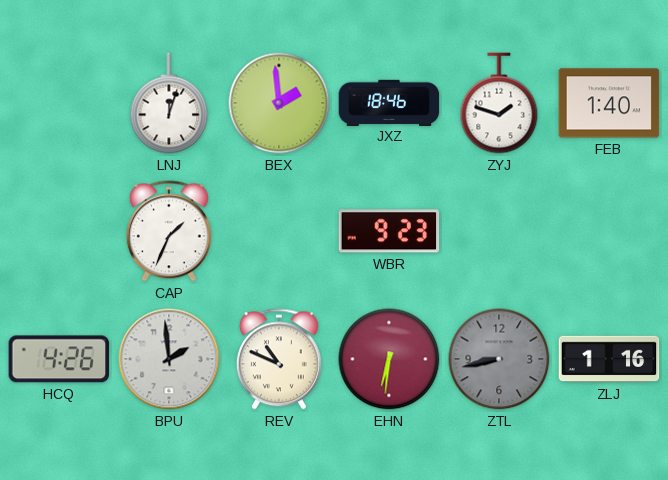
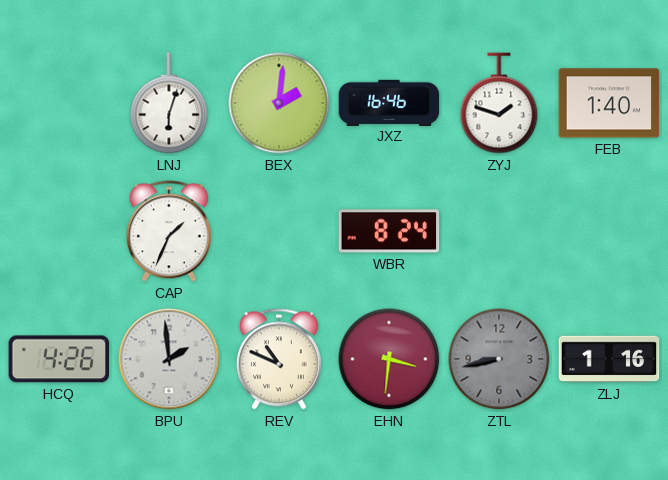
LNJ: 12:03 -> 6:03 (169, 103)
BEX: 1:59 -> 2:01 (279, 103)
JXZ: 18:46 -> 16:46 (389, 102)
WBR: 9:23 -> 8:24 (389, 231)
EHN: 6:31 -> 3:31 (389, 359)
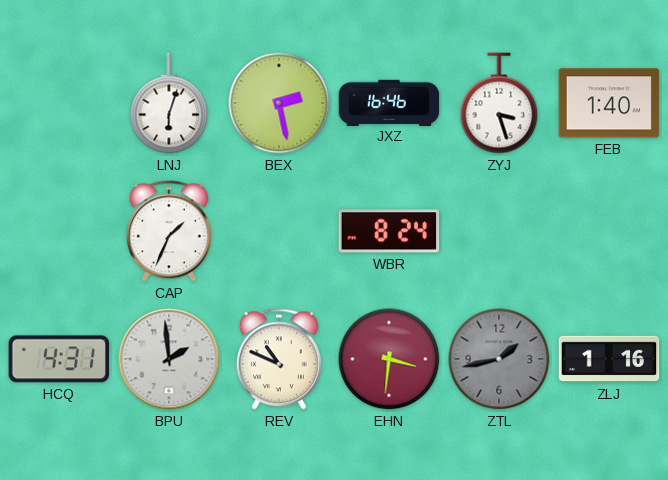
BEX: 2:01 -> 2:28 (279, 103)
ZYJ: 1:48 -> 3:27 (499, 103)
HCQ: 4:26 -> 4:31 (59, 359)
ZTL: 8:43 -> 1:43 (499, 359)
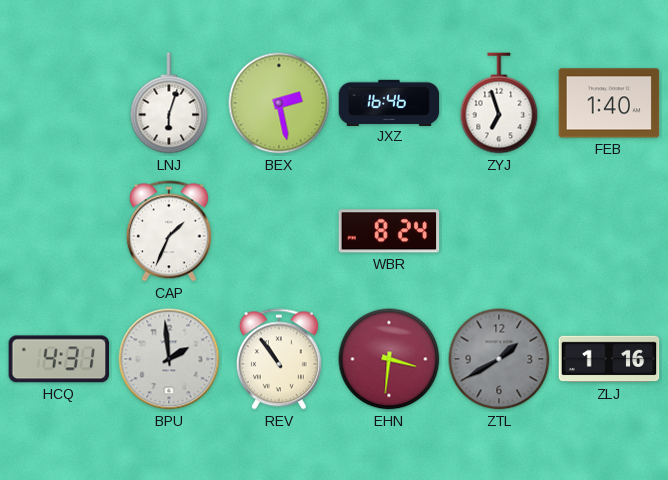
ZYJ: 3:27 -> 6:57 (499, 103)
REV: 10:49 -> 10:54 (279, 359)
ZTL: 1:43 -> 1:40 (499, 359)
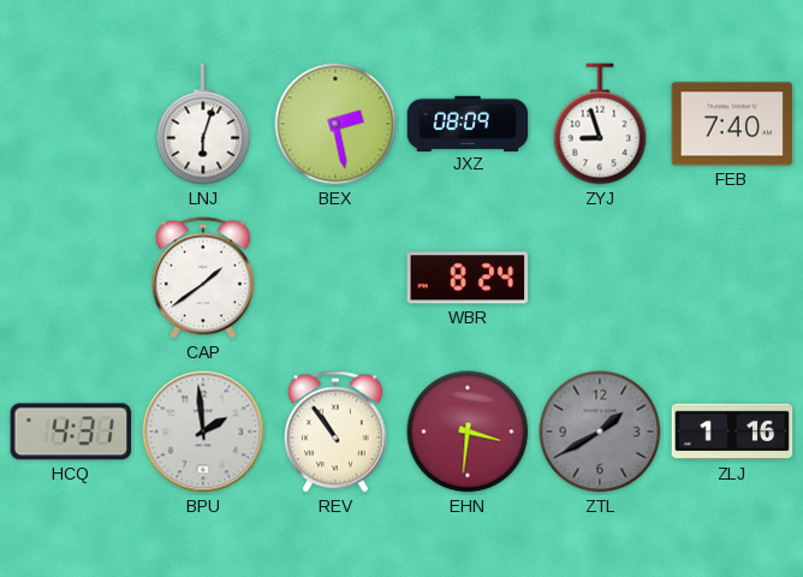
JXZ: 16:46 -> 08:09 (468, 123)
ZYJ: 6:57 -> 8:57 (600, 124)
FEB: 1:40 -> 7:40 (732, 124)
CAP: 1:34 -> 1:39 (203, 278)
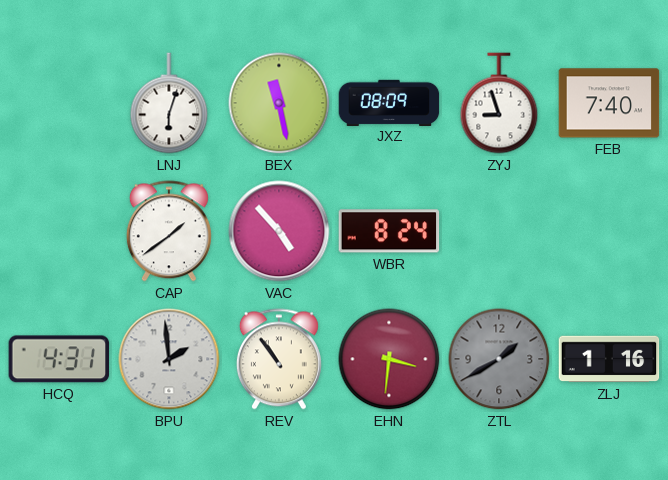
BEX: 2:28 -> 11:28 (279, 103)
VAC: none -> 4:53 (279, 231)
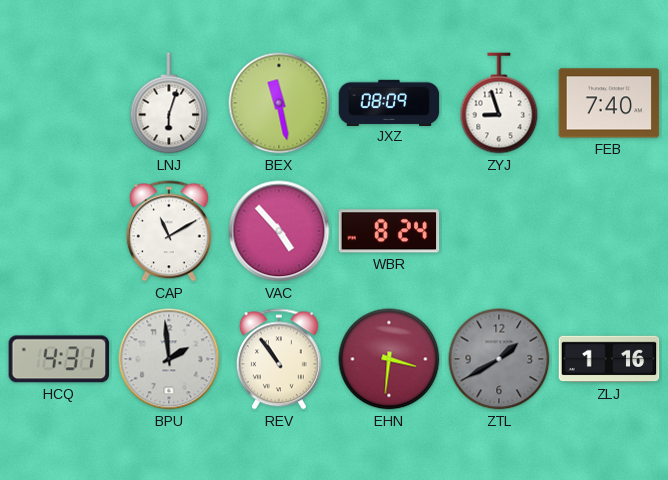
CAP: 1:39 -> 11:10 (169, 231)
